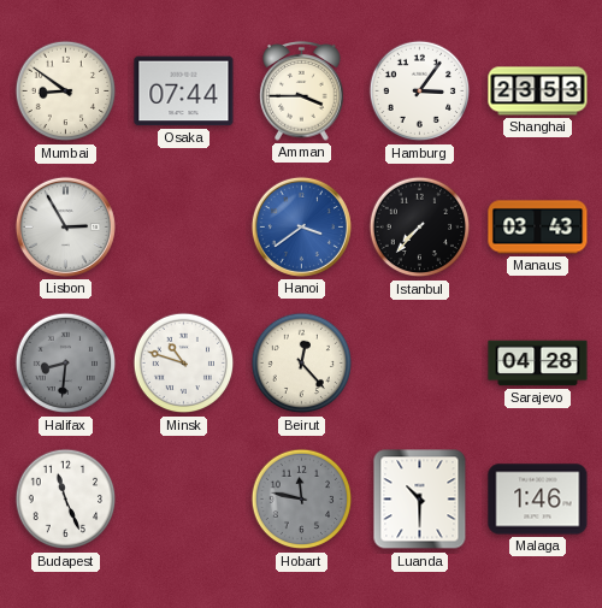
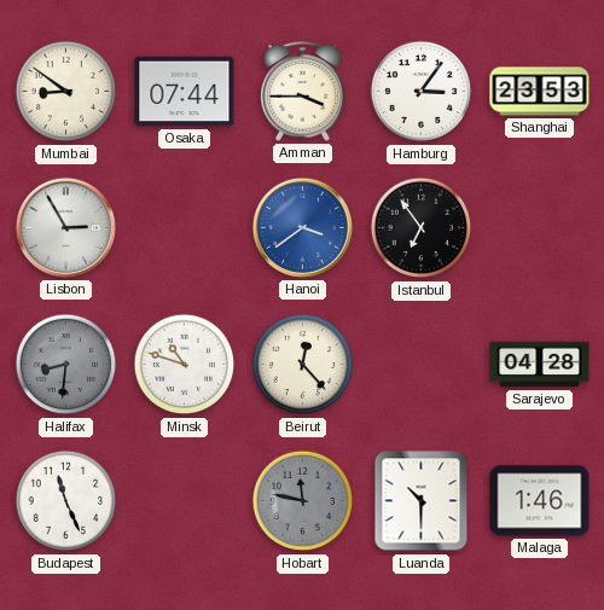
Istanbul: 7:37 -> 6:54 (422, 228)
Manaus: 03:43 -> none (538, 228)
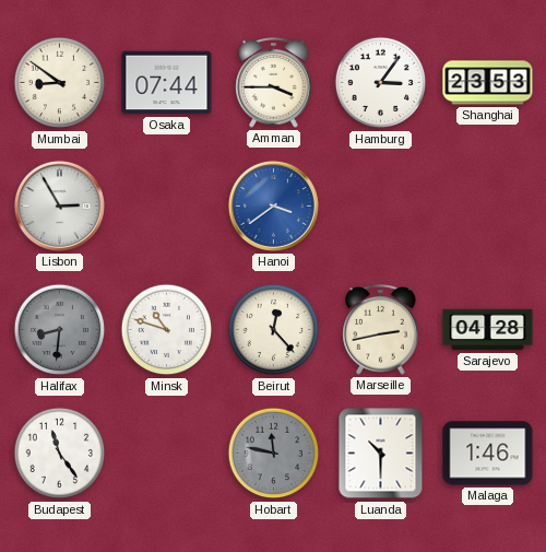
Istanbul: 6:54 -> none (422, 228)
Marseille: none -> 2:43 (381, 330)
Budapest: 11:26 -> 11:24 (60, 454)
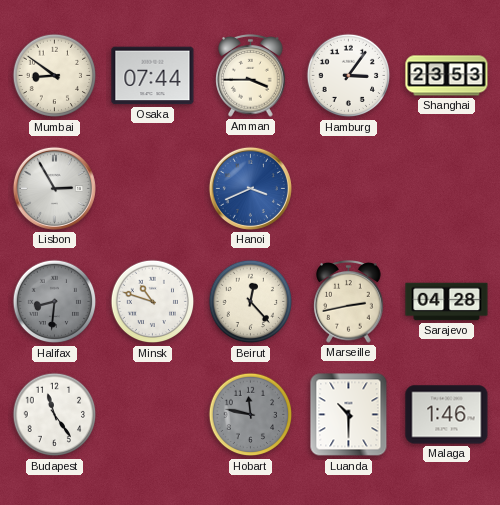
Hanoi: 3:39 -> 3:41 (250, 188)
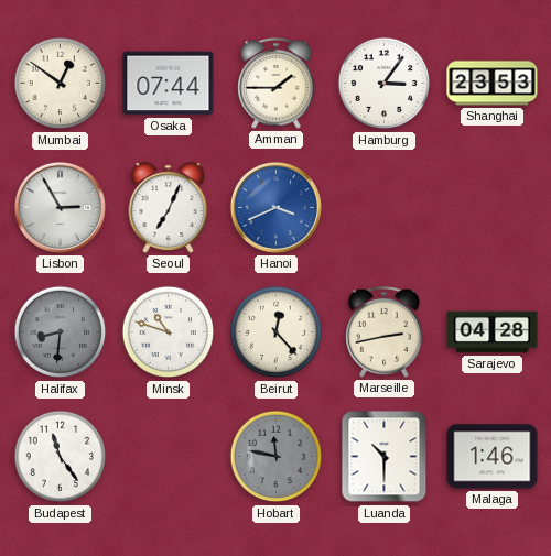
Mumbai: 8:51 -> 12:51 (61, 84)
Amman: 3:45 -> 1:45 (277, 84)
Seoul: none -> 7:04 (169, 208)
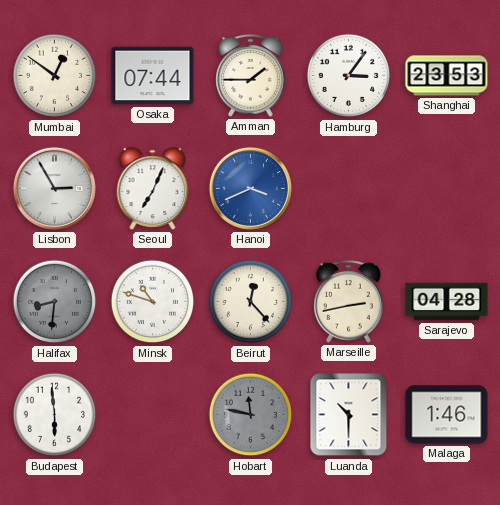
Budapest: 11:24 -> 5:59 (55, 415)
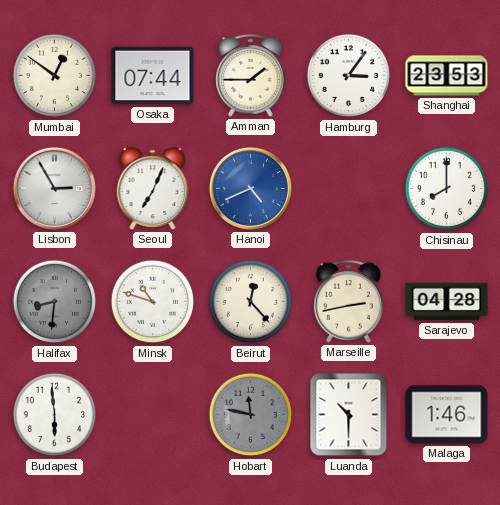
Hanoi: 3:41 -> 4:41 (250, 188)
Chisinau: none -> 8:00 (447, 189)
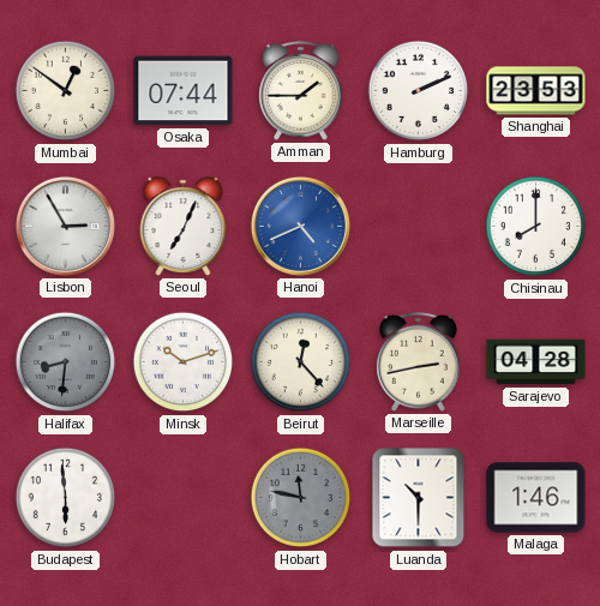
Hamburg: 3:06 -> 2:11 (419, 91)
Minsk: 10:48 -> 10:12 (184, 362)
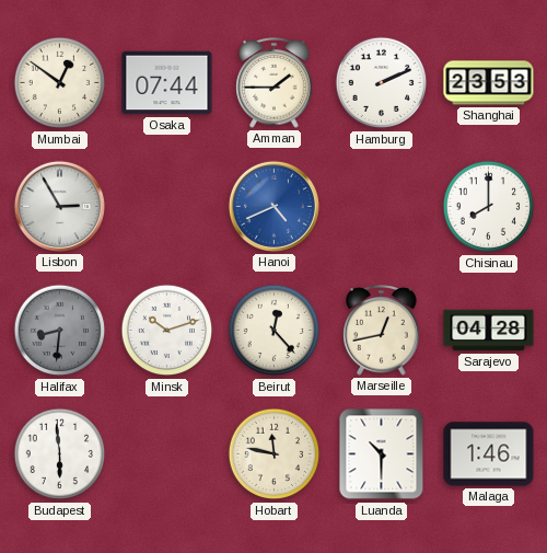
Seoul: 7:04 -> none (184, 227)
Marseille: 2:43 -> 12:43 (382, 331)
Hobart dial: grey -> cream (275, 454)
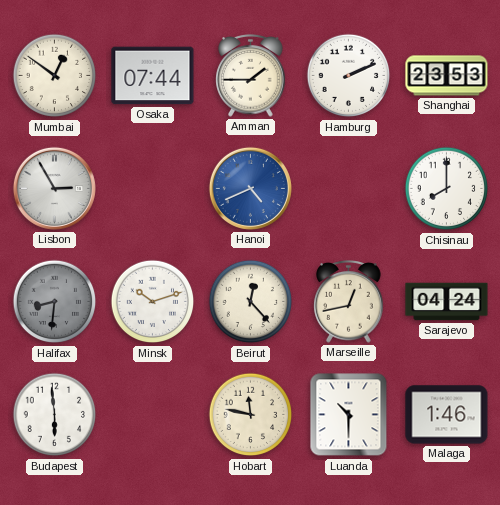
Sarajevo: 04:28 -> 04:24 (447, 302)
